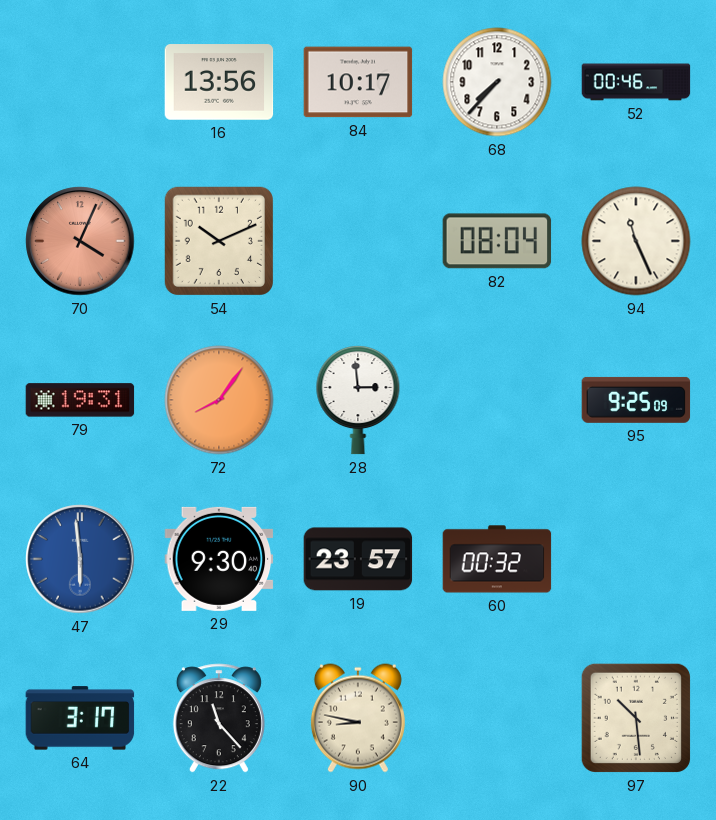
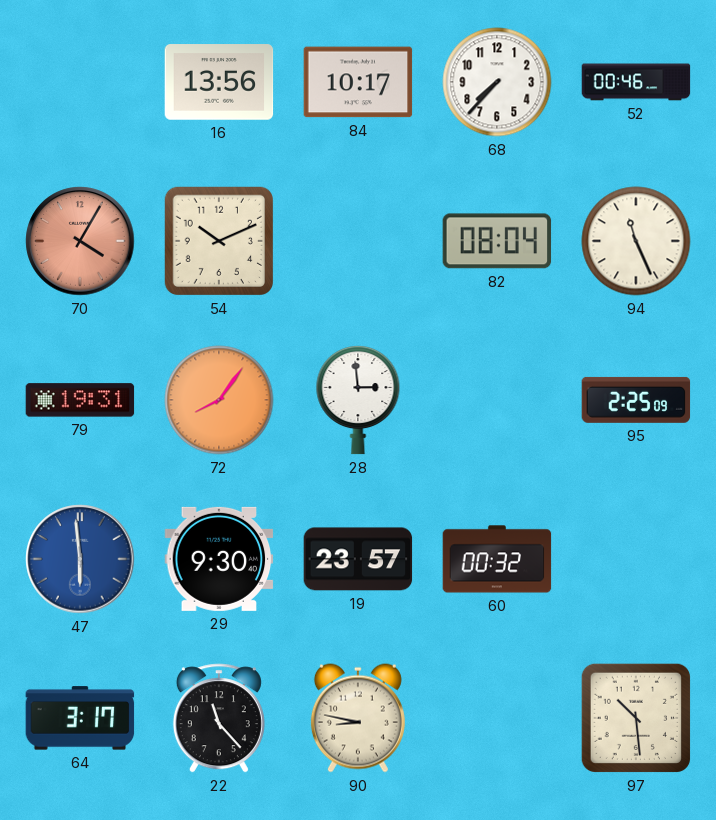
70: 4:04 -> 4:05 (80, 241)
95: 9:25 -> 2:25 (636, 400)
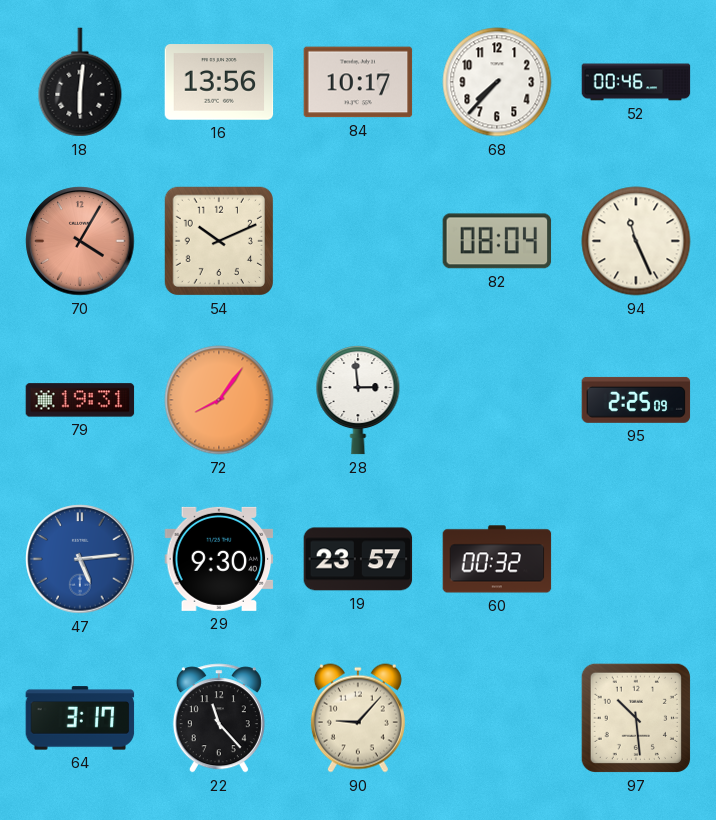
18: none -> 6:01 (80, 82)
47: 5:59 -> 5:14 (80, 559)
90: 8:47 -> 9:07 (358, 718)
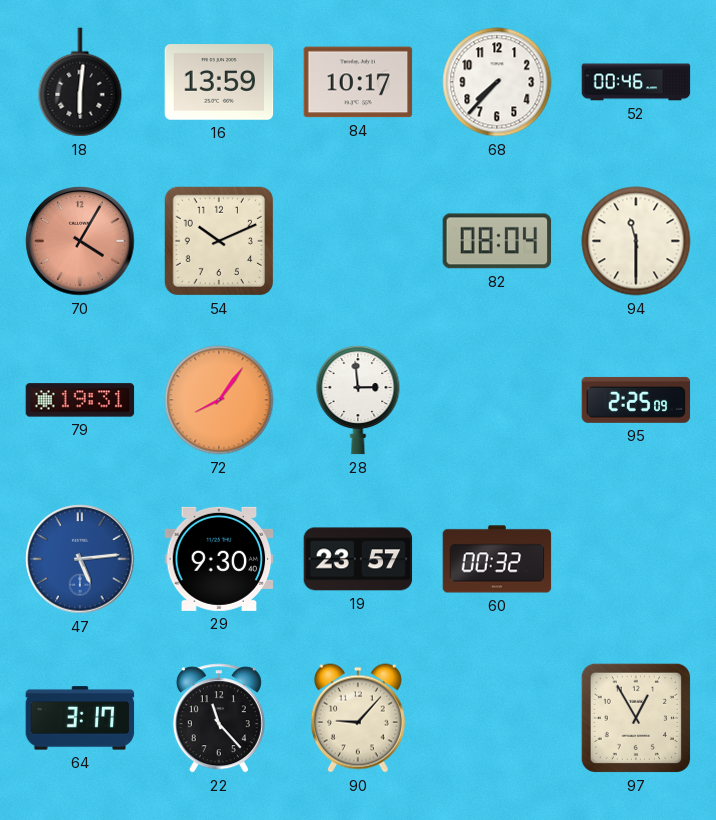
16: 13:56 -> 13:59 (219, 82)
94: 11:26 -> 11:30 (636, 241)
97: 10:29 -> 12:55 (636, 718)
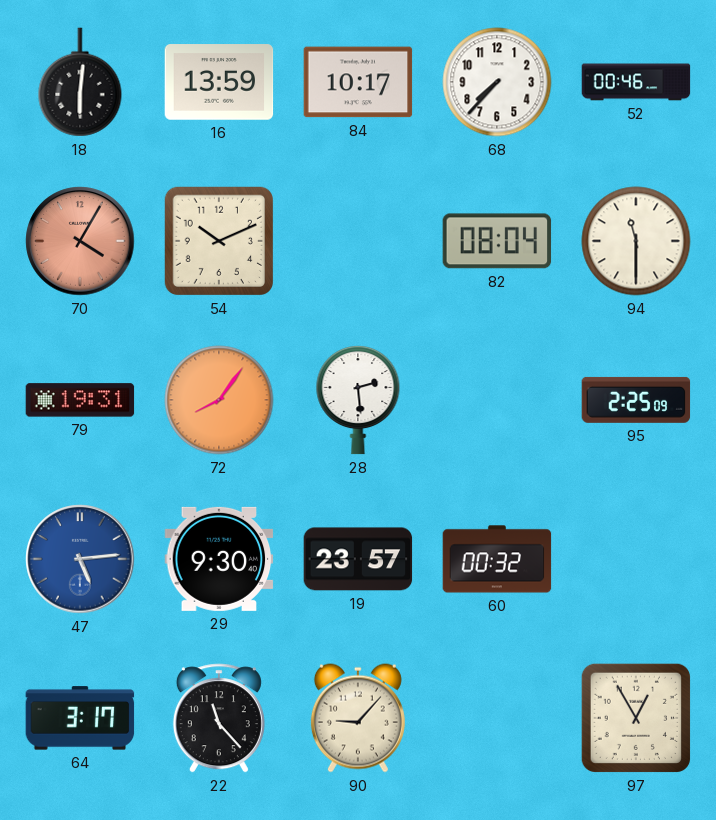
28: 2:59 -> 2:29 (358, 400)
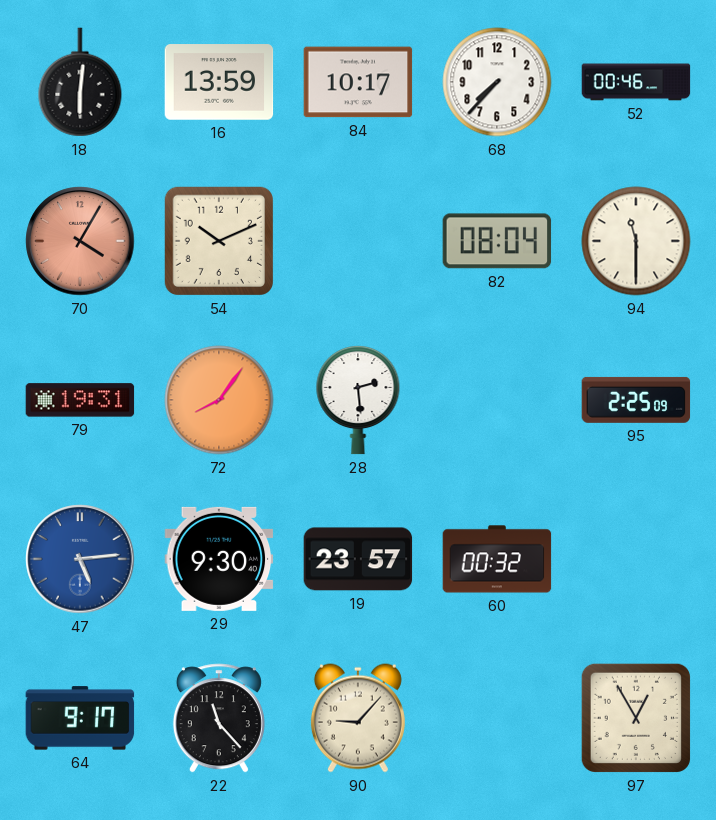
64: 3:17 -> 9:17 (80, 718)
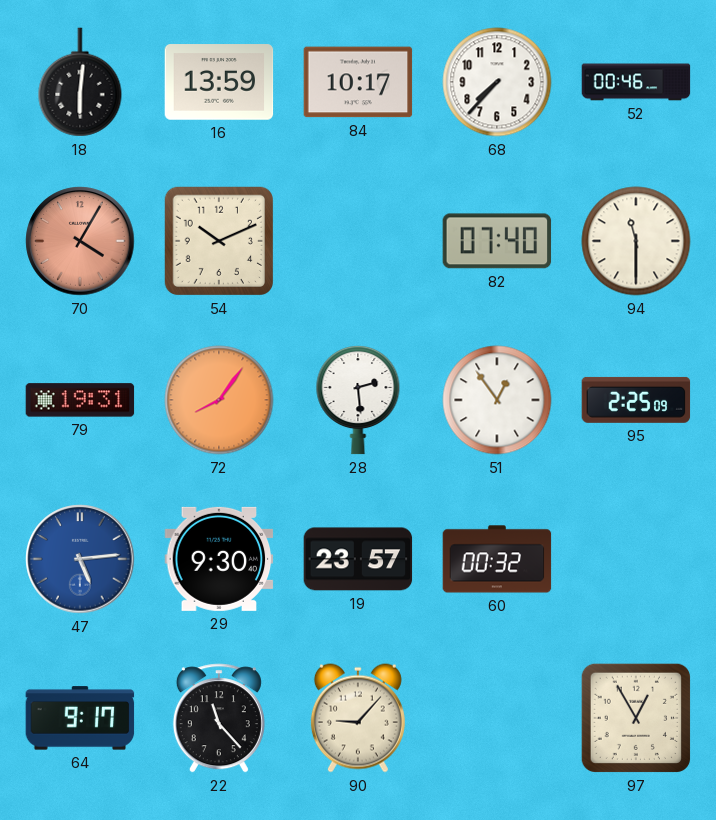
82: 08:04 -> 07:40 (497, 241)
51: none -> 12:54 (497, 400)
